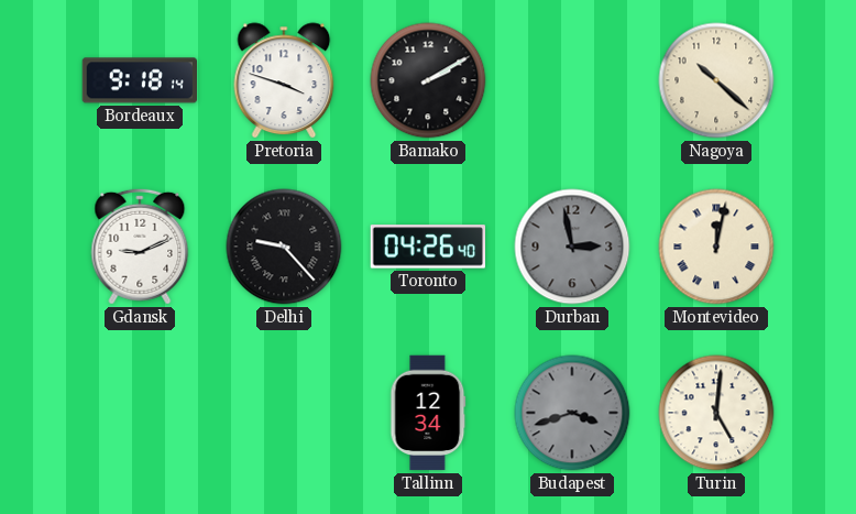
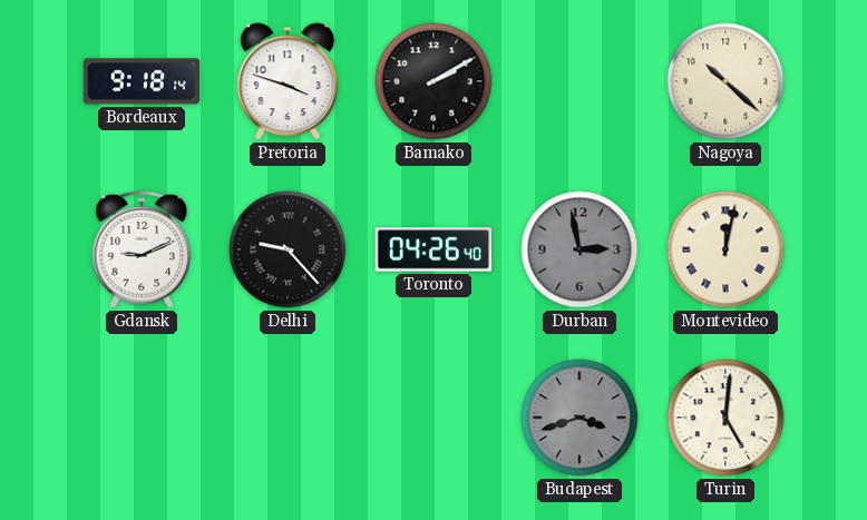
Tallinn: 12:34 -> none (428, 413)
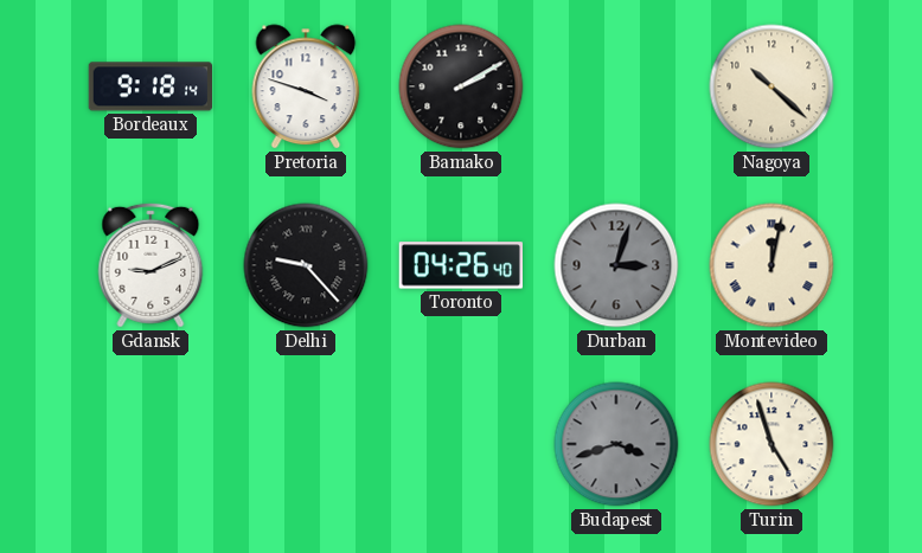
Durban: 2:58 -> 3:03 (616, 265)
Turin: 5:01 -> 4:57 (771, 444)
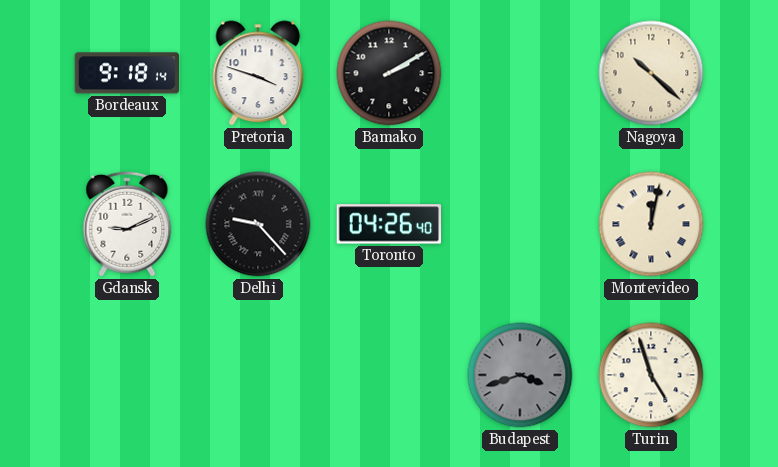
Durban: 3:03 -> none (616, 265)
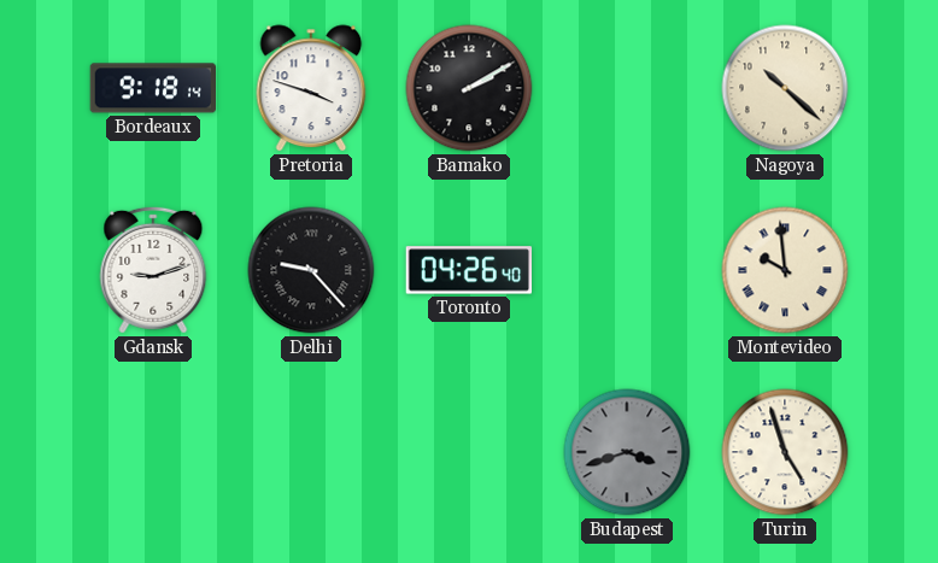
Gdansk: 9:11 -> 9:12 (153, 270)
Montevideo: 12:02 -> 9:59 (785, 270)
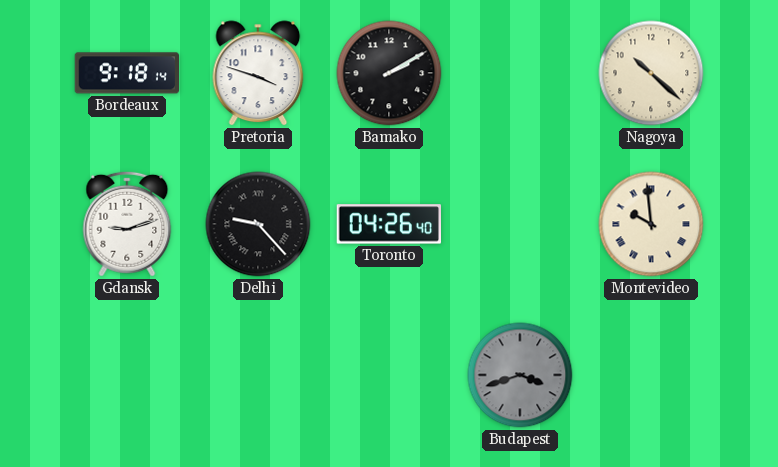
Turin: 4:57 -> none (785, 452)
